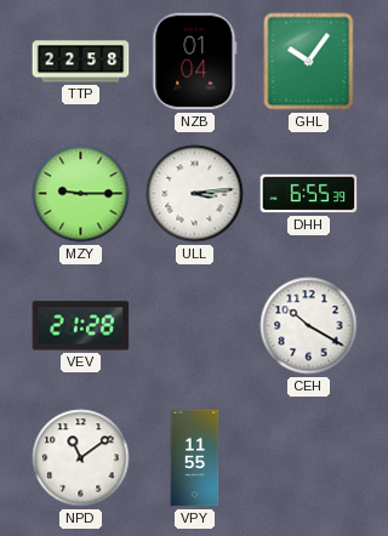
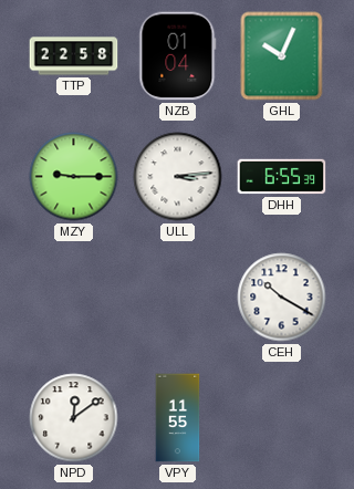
GHL: 10:06 -> 10:04 (282, 56)
VEV: 21:28 -> none (81, 326)
NPD: 11:09 -> 12:09 (74, 418)
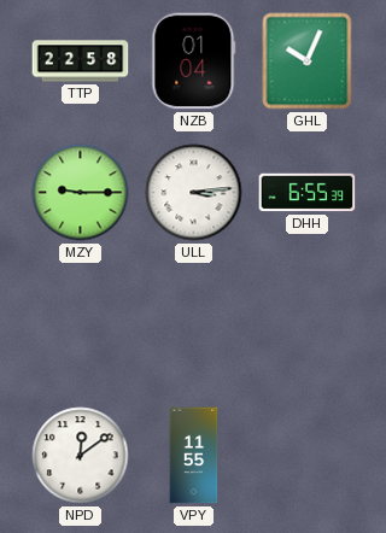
CEH: 10:20 -> none (282, 298)
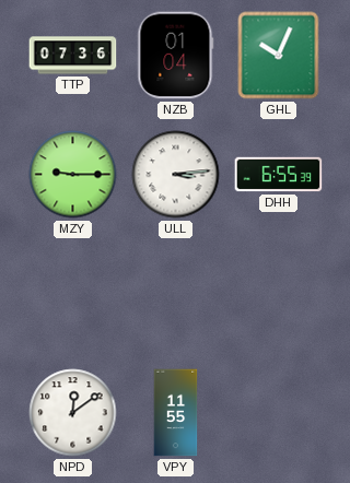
TTP: 22:58 -> 07:36 (73, 56)
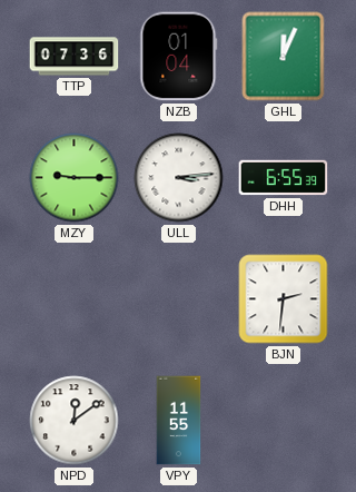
GHL: 10:04 -> 12:04 (284, 57)
BJN: none -> 2:31 (284, 299)
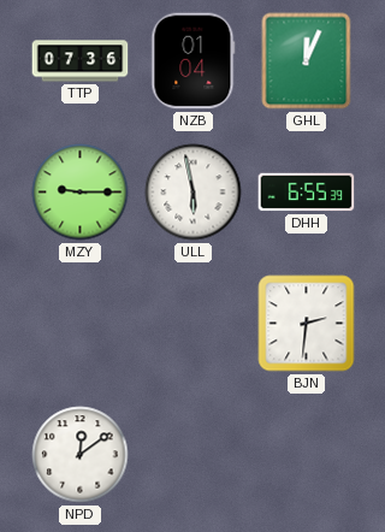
ULL: 3:14 -> 5:58 (194, 193)
VPY: 11:55 -> none (179, 421)
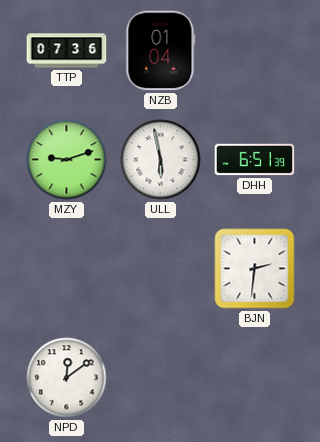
GHL: 12:04 -> none (307, 61)
MZY: 9:15 -> 9:12 (67, 160)
DHH: 6:55 -> 6:51 (255, 160)
